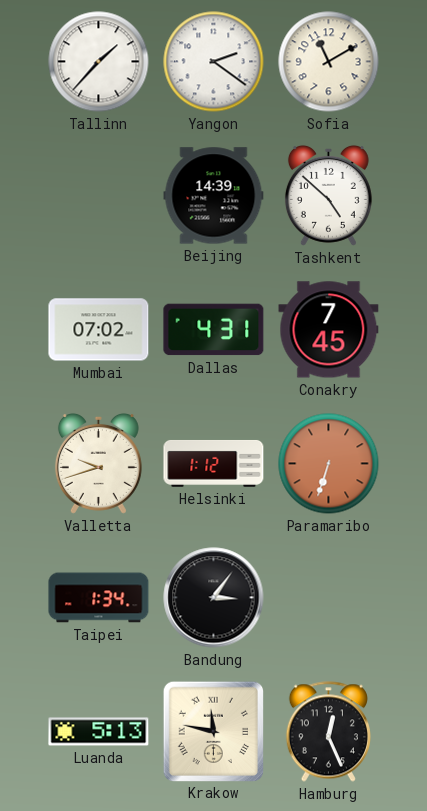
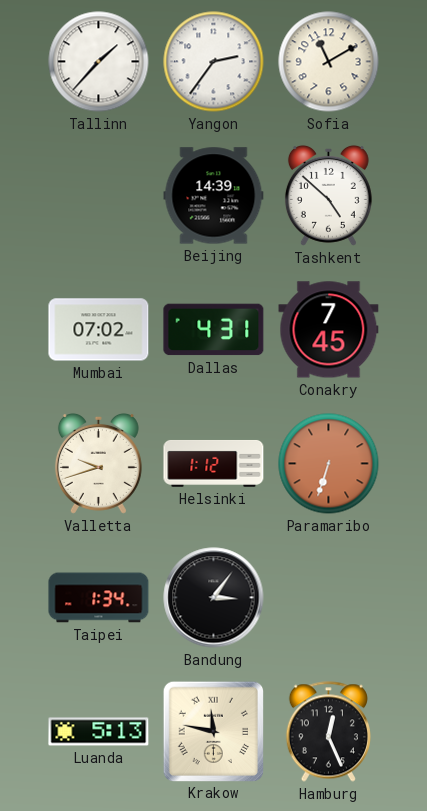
Yangon: 2:21 -> 2:36 (214, 62)
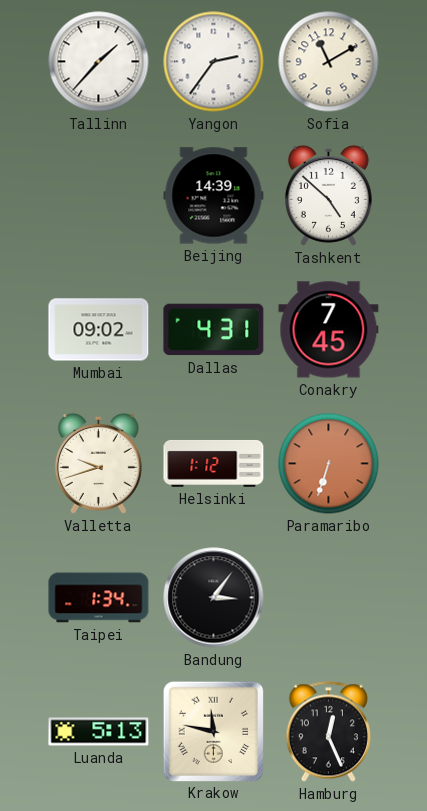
Mumbai: 07:02 -> 09:02 (99, 330)
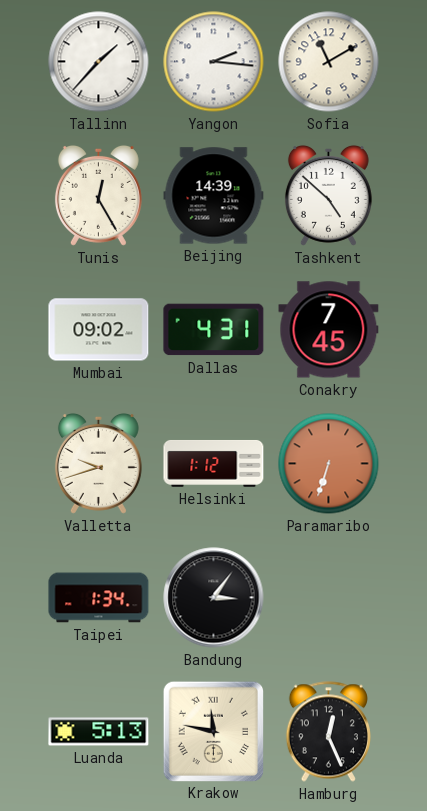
Yangon: 2:36 -> 2:16 (214, 62)
Tunis: none -> 12:25 (98, 195)
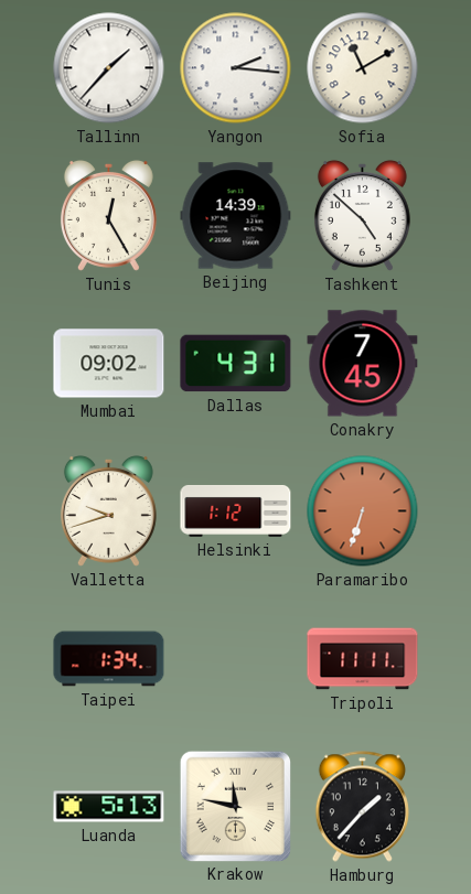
Bandung: 3:06 -> none (214, 598)
Tripoli: none -> 11:11 (363, 659)
Hamburg: 12:26 -> 1:37 (362, 807)
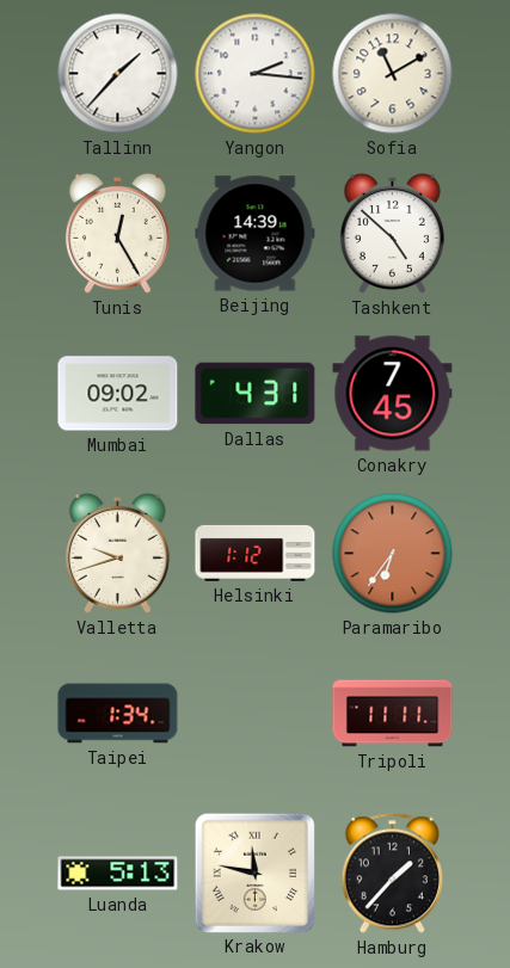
Paramaribo: 6:33 -> 6:36 (393, 554)
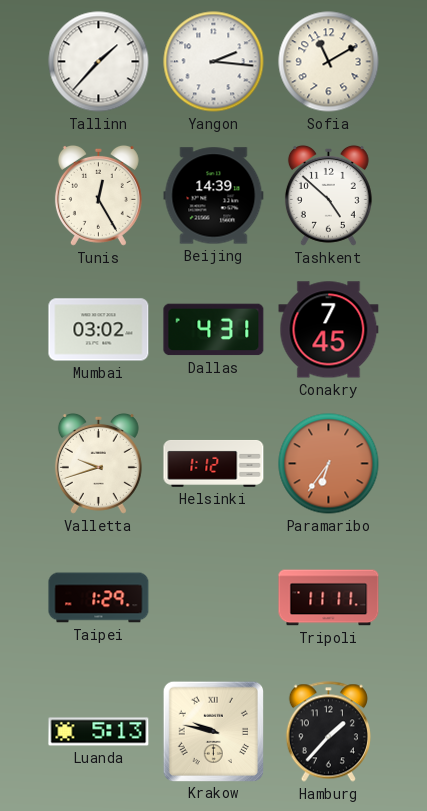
Mumbai: 09:02 -> 03:02 (99, 330)
Taipei: 1:34 -> 1:29 (99, 598)
Krakow: 11:47 -> 9:47 (213, 731)
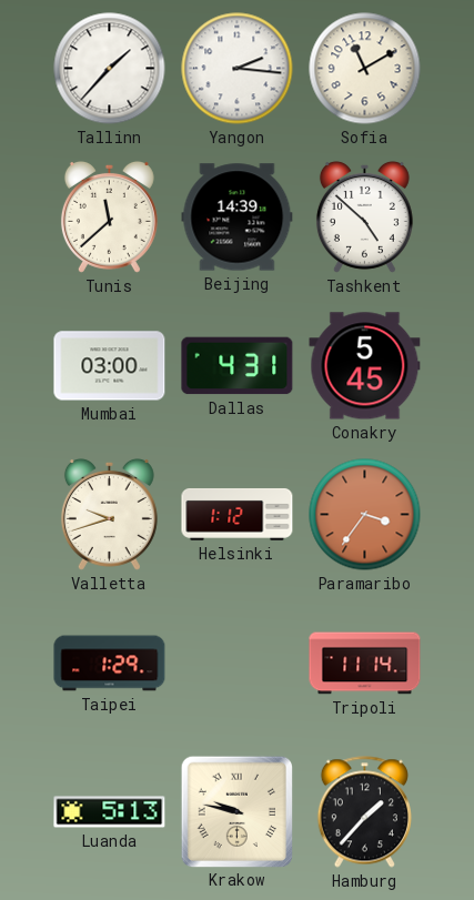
Tunis: 12:25 -> 11:38 (109, 216)
Mumbai: 03:02 -> 03:00 (110, 366)
Conakry: 7:45 -> 5:45 (365, 366)
Paramaribo: 6:36 -> 3:36 (365, 515)
Tripoli: 11:11 -> 11:14 (365, 664)
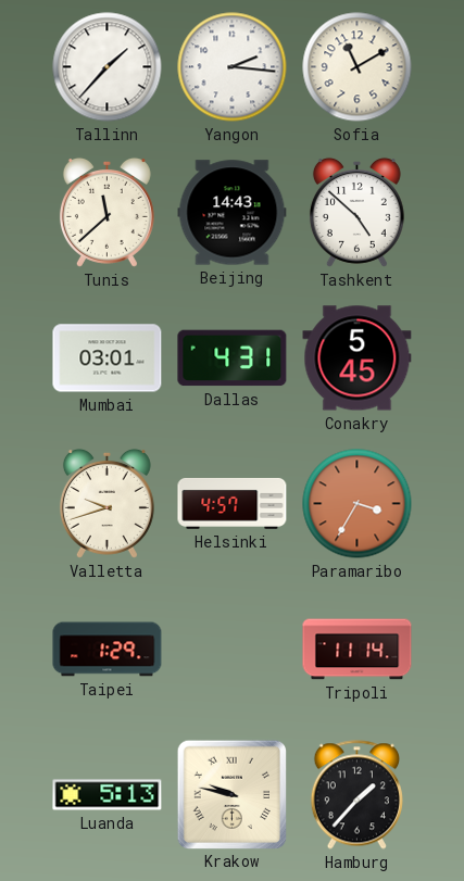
Beijing: 14:39 -> 14:43 (233, 213)
Mumbai: 03:00 -> 03:01 (108, 358)
Helsinki: 1:12 -> 4:57 (233, 503)
Paramaribo: 3:36 -> 3:35 (358, 504)
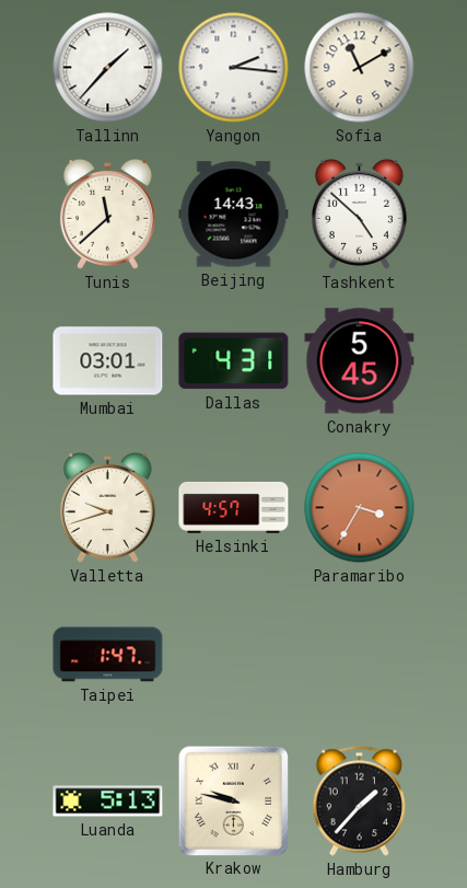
Taipei: 1:29 -> 1:47 (108, 655)
Tripoli: 11:14 -> none (358, 650)
